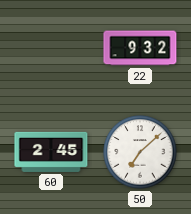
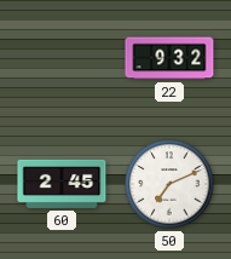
50: 7:08 -> 7:11 (169, 184)
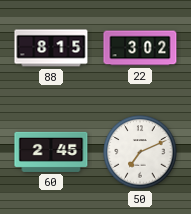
88: none -> 8:15 (51, 48)
22: 9:32 -> 3:02 (140, 48)
